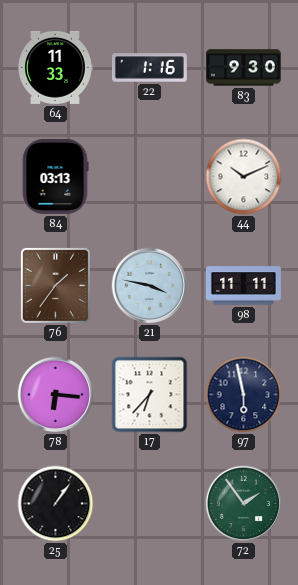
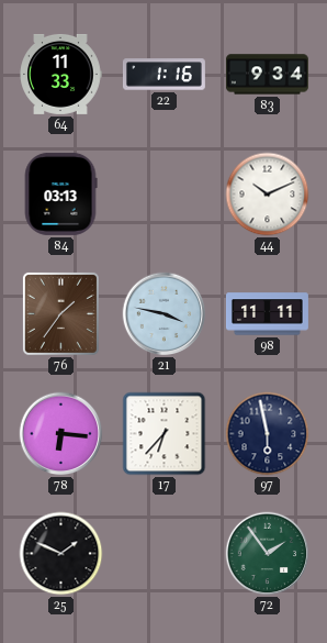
83: 9:30 -> 9:34 (267, 75)
25: 1:06 -> 1:49 (61, 554)
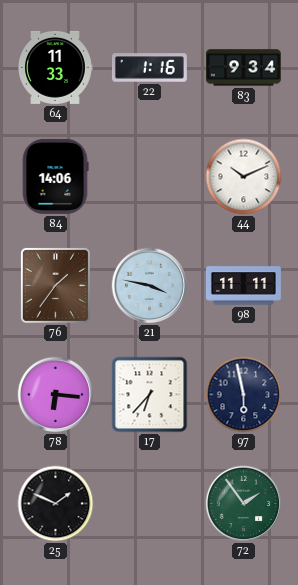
84: 03:13 -> 14:06 (55, 176)
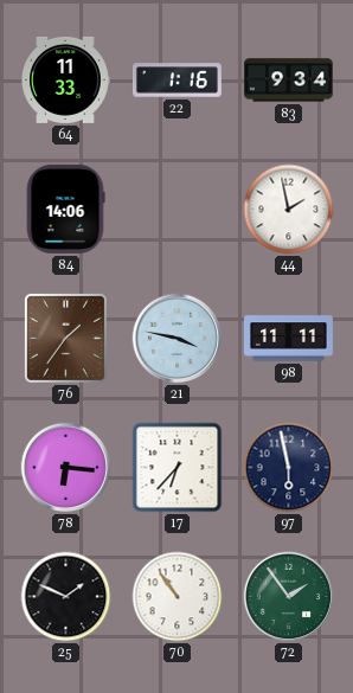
44: 10:11 -> 1:58 (289, 210)
70: none -> 10:54 (178, 597)
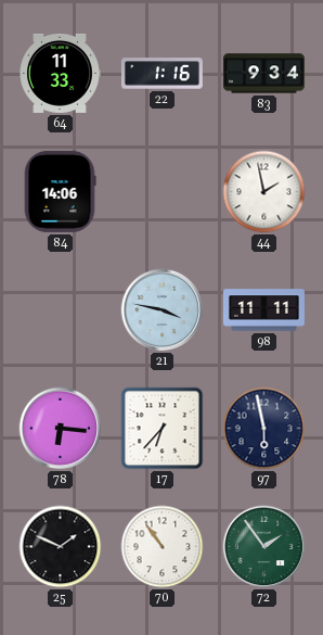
76: 1:36 -> none (65, 338)
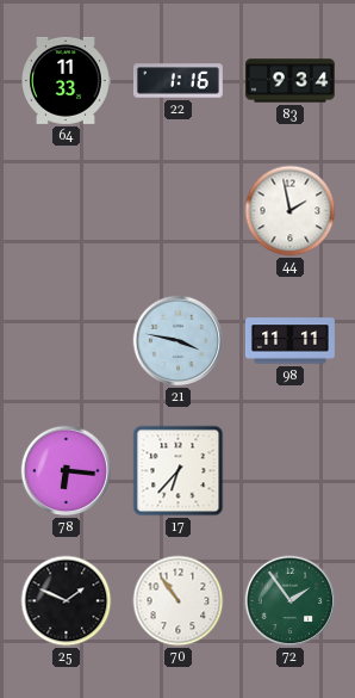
84: 14:06 -> none (60, 191)
97: 5:58 -> none (264, 429)
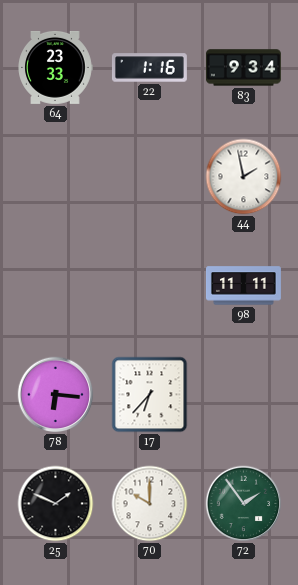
64: 11:33 -> 23:33 (55, 67)
21: 3:47 -> none (179, 341)
70: 10:54 -> 10:00 (150, 504)
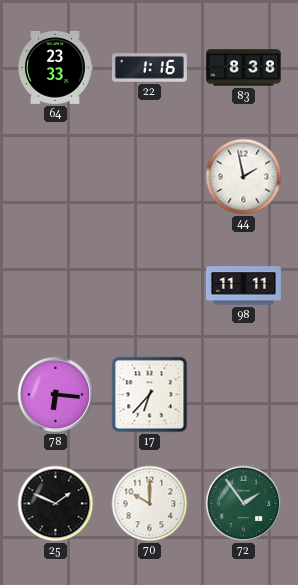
83: 9:34 -> 8:38 (243, 68)
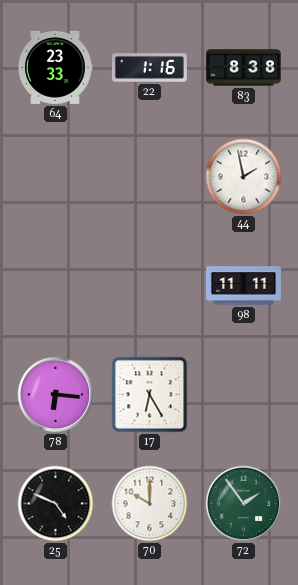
17: 6:37 -> 6:25 (150, 395)
25: 1:49 -> 4:49 (56, 504)
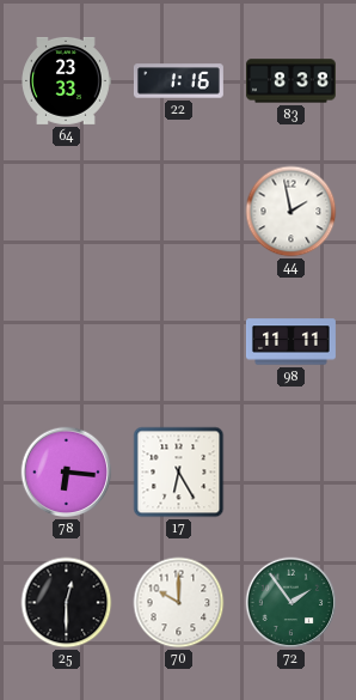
25: 4:49 -> 12:30 (67, 603)
